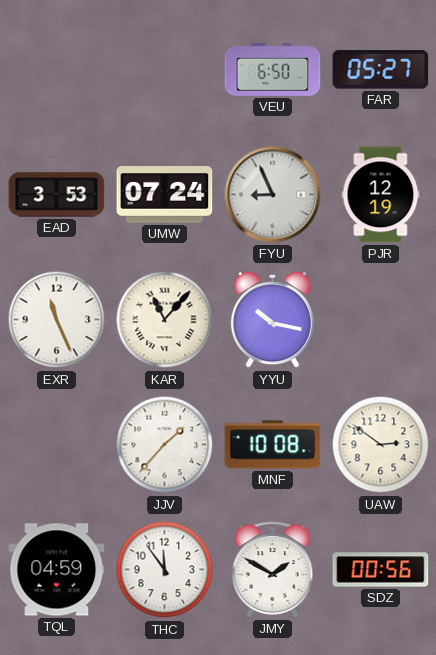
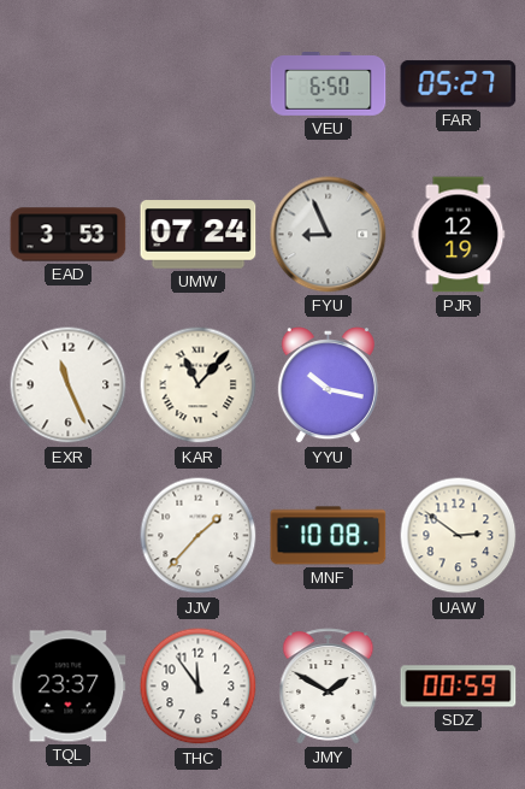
TQL: 04:59 -> 23:37 (69, 687)
SDZ: 00:56 -> 00:59 (459, 687)
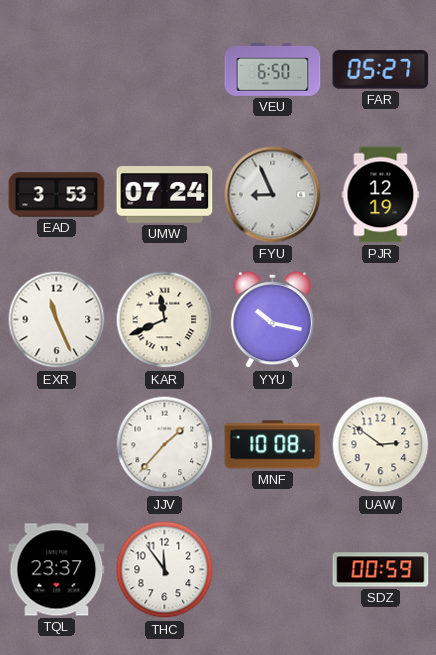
KAR: 11:07 -> 11:41 (165, 320)
JMY: 1:50 -> none (329, 687)
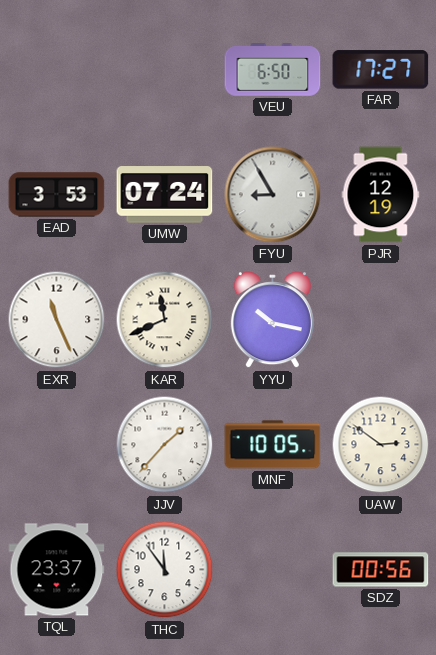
FAR: 05:27 -> 17:27 (381, 70)
FYU: 8:56 -> 8:55 (273, 195)
MNF: 10:08 -> 10:05 (273, 445)
SDZ: 00:59 -> 00:56 (381, 570)
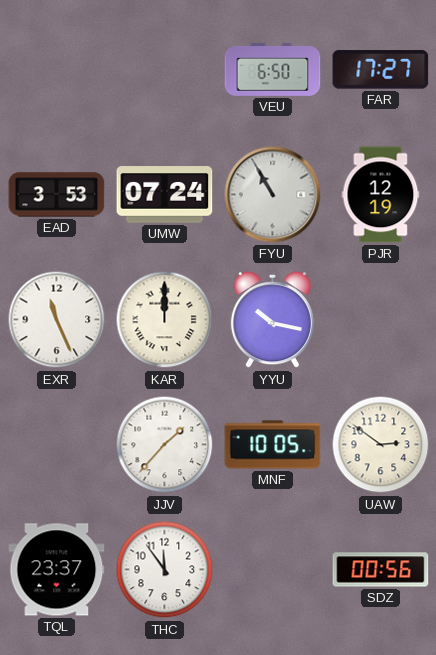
FYU: 8:55 -> 10:55 (273, 195)
KAR: 11:41 -> 12:00 (165, 320)
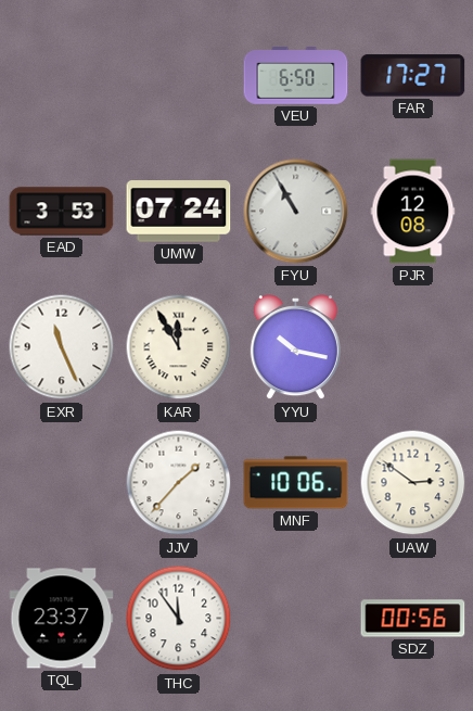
PJR: 12:19 -> 12:08 (413, 212)
KAR: 12:00 -> 11:55 (179, 347)
MNF: 10:05 -> 10:06 (296, 483)
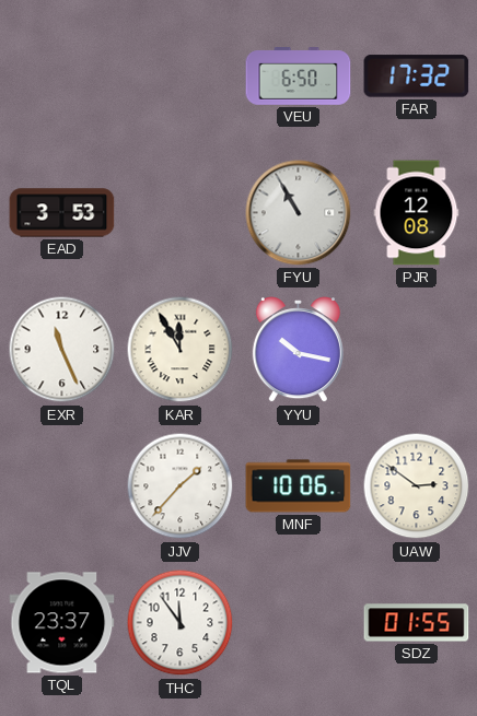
FAR: 17:27 -> 17:32 (417, 77)
UMW: 07:24 -> none (179, 212)
SDZ: 00:56 -> 01:55 (417, 623)
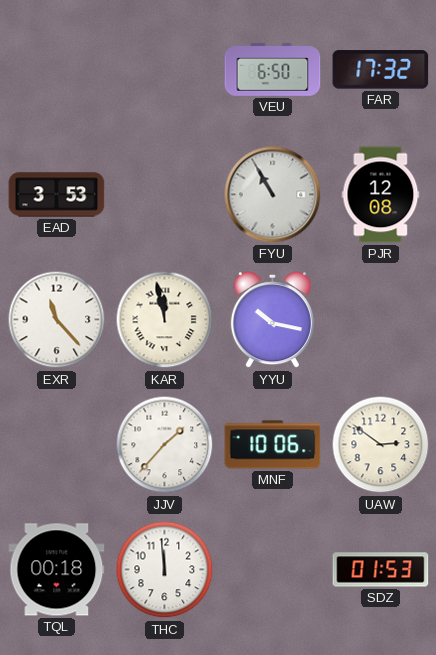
EXR: 11:26 -> 11:23 (57, 320)
KAR: 11:55 -> 11:58 (165, 320)
TQL: 23:37 -> 00:18 (57, 570)
THC: 11:54 -> 11:59 (165, 570)
SDZ: 01:55 -> 01:53 (381, 570)
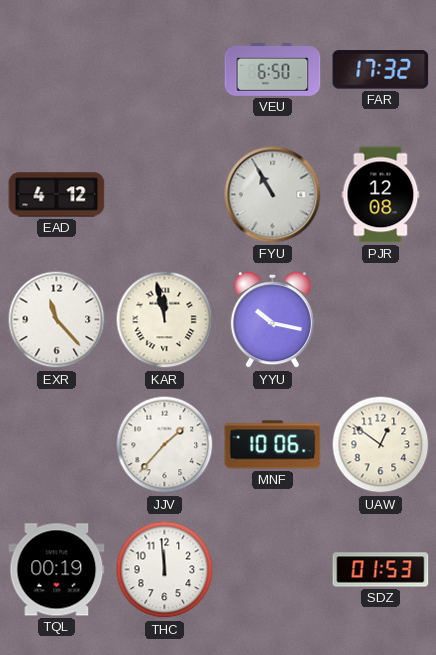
EAD: 3:53 -> 4:12 (57, 195)
UAW: 2:51 -> 12:51 (381, 445)
TQL: 00:18 -> 00:19 (57, 570)
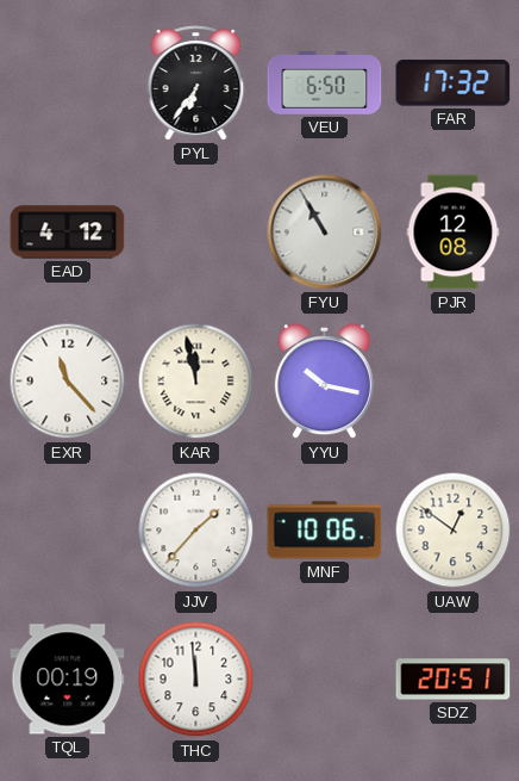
PYL: none -> 6:36 (196, 83)
SDZ: 01:53 -> 20:51 (454, 680)
